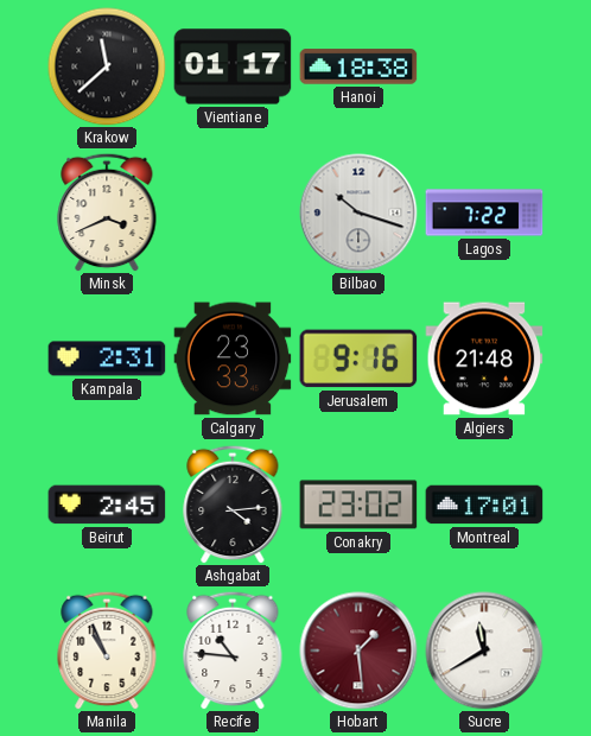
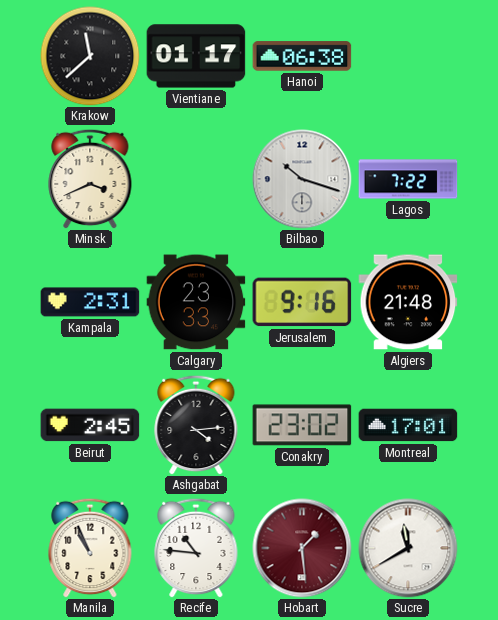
Hanoi: 18:38 -> 06:38 (302, 56)
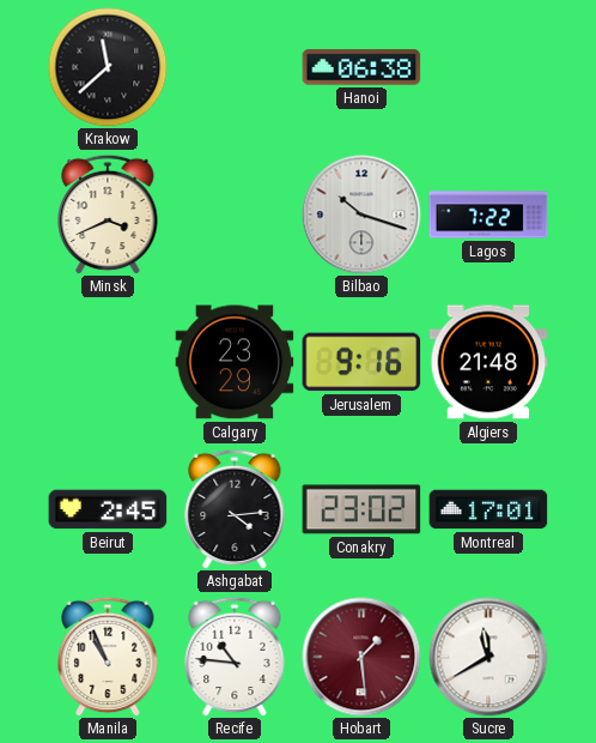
Vientiane: 01:17 -> none (196, 56)
Kampala: 2:31 -> none (90, 302)
Calgary: 23:33 -> 23:29 (235, 362)
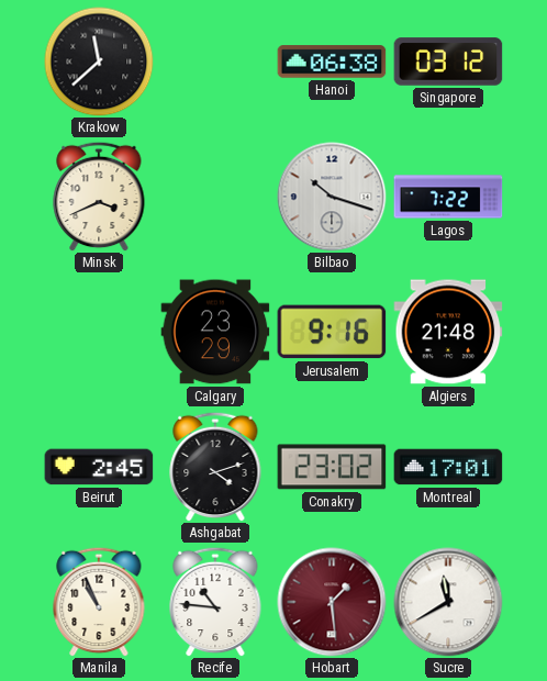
Singapore: none -> 03:12 (448, 62)
Ashgabat: 4:14 -> 4:12 (215, 467)
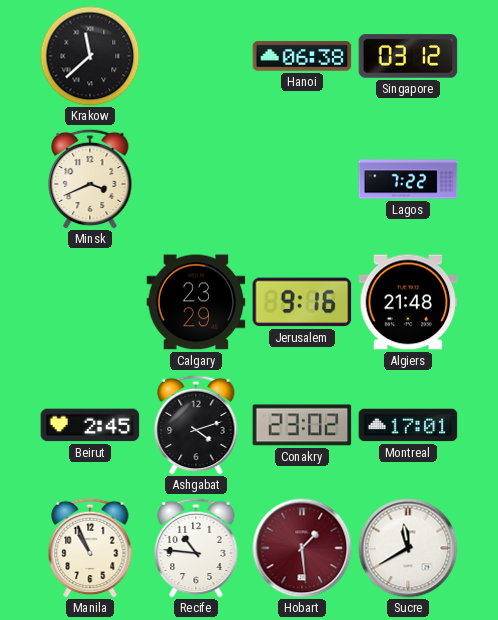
Bilbao: 10:18 -> none (332, 197)
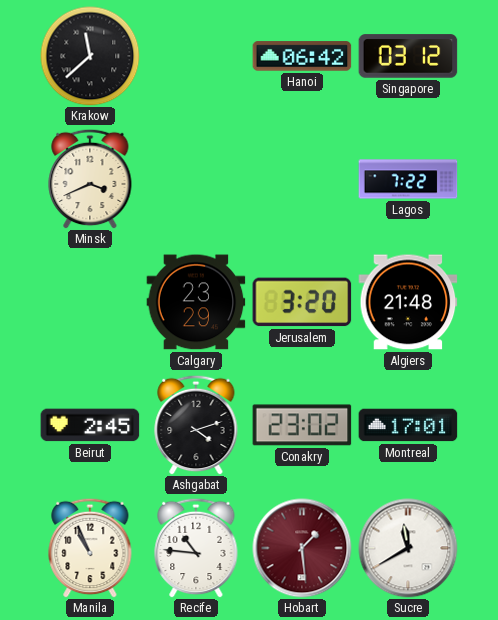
Hanoi: 06:38 -> 06:42 (302, 56)
Jerusalem: 9:16 -> 3:20 (302, 302)
